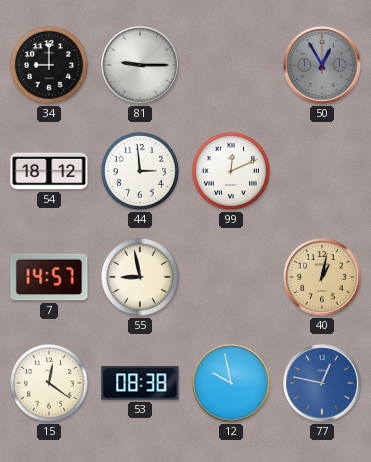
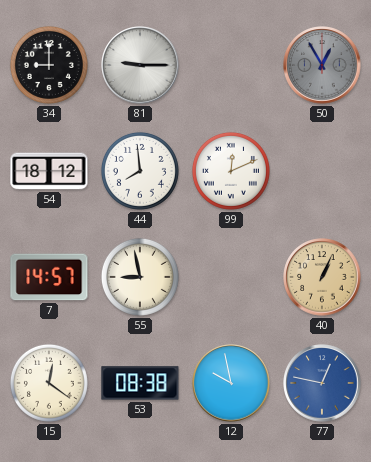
44: 2:59 -> 7:59 (140, 171)
40: 1:02 -> 1:04 (322, 277)
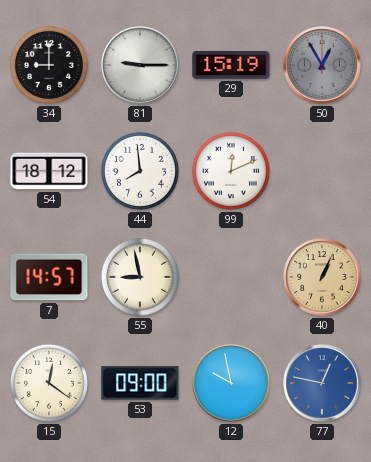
29: none -> 15:19 (231, 65)
53: 08:38 -> 09:00 (140, 383)
